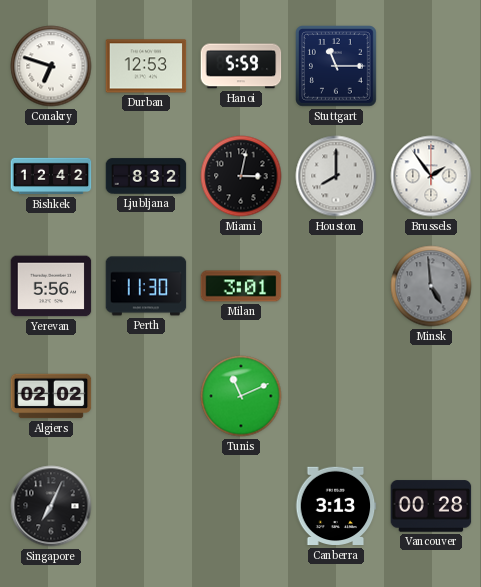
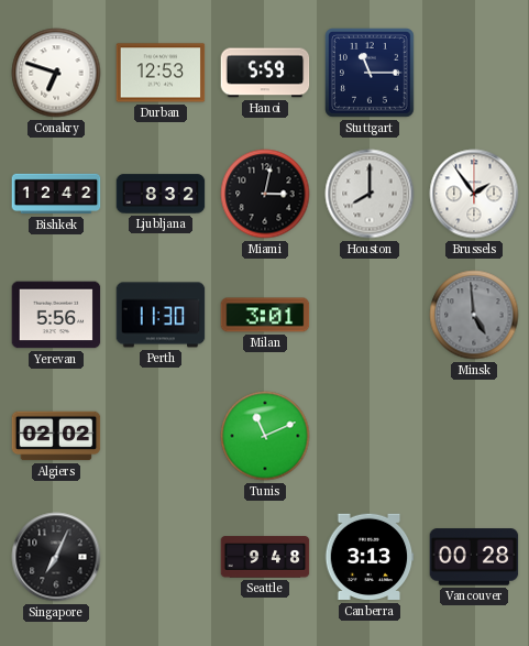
Seattle: none -> 9:48 (265, 557)
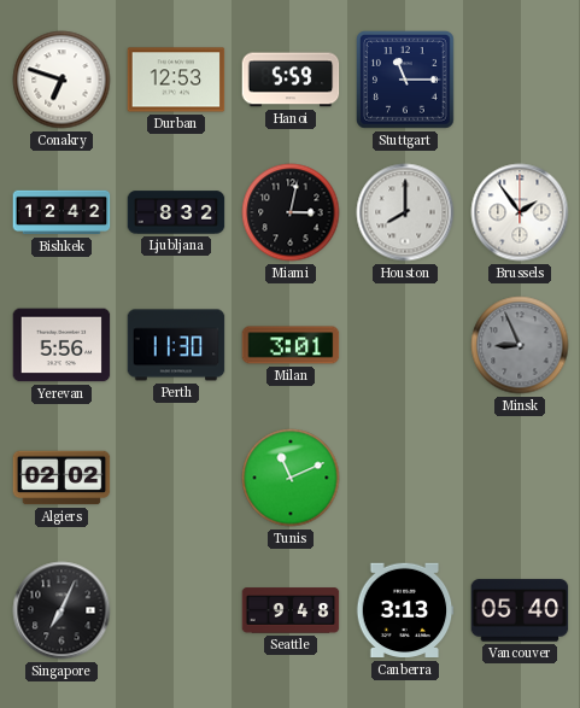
Minsk: 4:59 -> 8:56 (520, 345)
Vancouver: 00:28 -> 05:40 (520, 610)
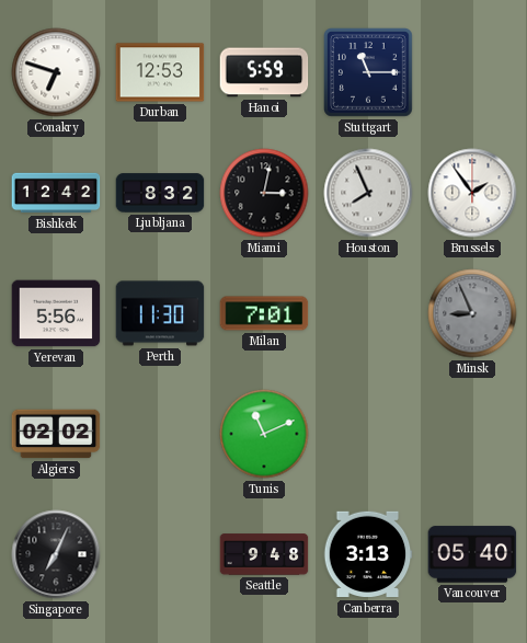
Houston: 8:00 -> 7:56 (368, 193)
Milan: 3:01 -> 7:01 (264, 313)
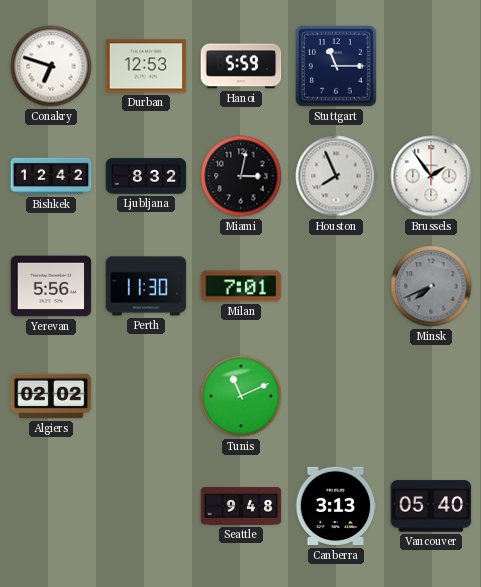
Minsk: 8:56 -> 7:41 (431, 286)
Singapore: 7:04 -> none (56, 554)
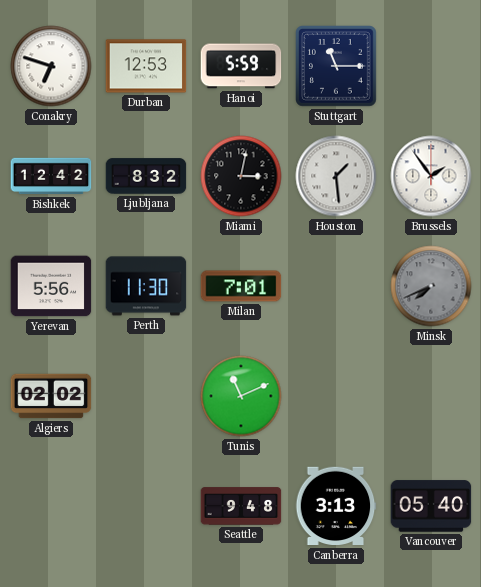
Houston: 7:56 -> 1:29 (336, 176)
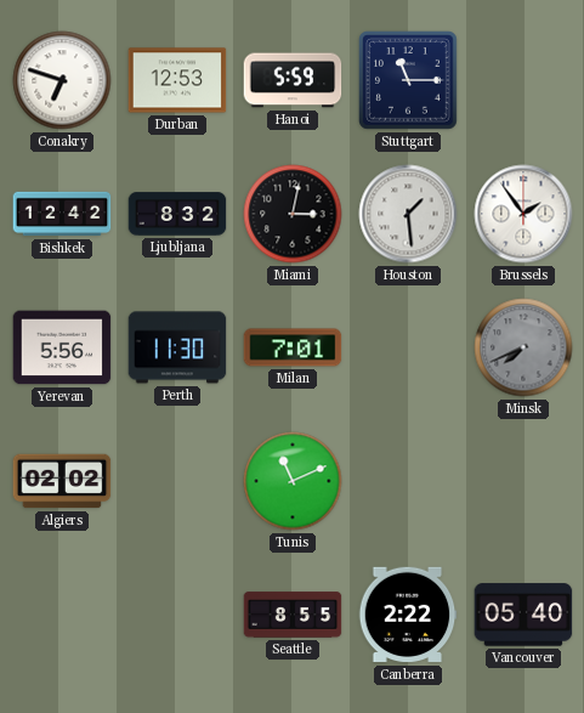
Seattle: 9:48 -> 8:55 (293, 615)
Canberra: 3:13 -> 2:22 (408, 615)
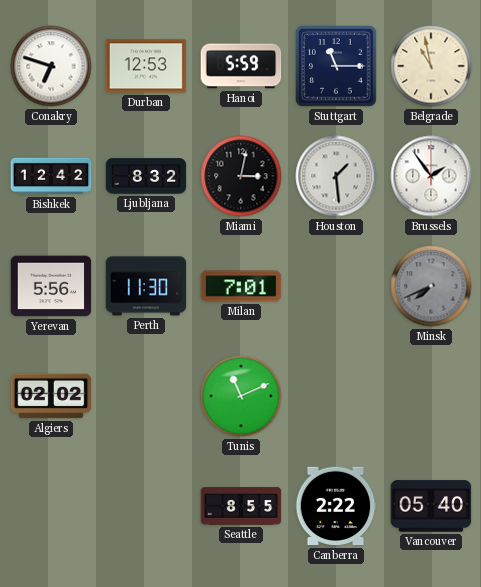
Belgrade: none -> 10:58 (431, 66)
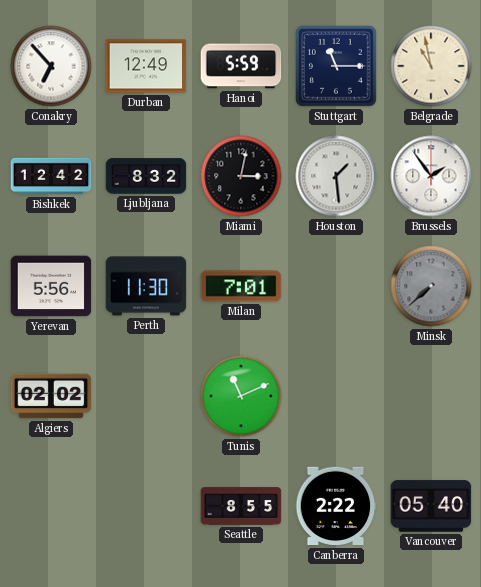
Conakry: 6:48 -> 6:53 (51, 66)
Durban: 12:53 -> 12:49 (146, 66)
Minsk: 7:41 -> 7:38 (431, 286)
